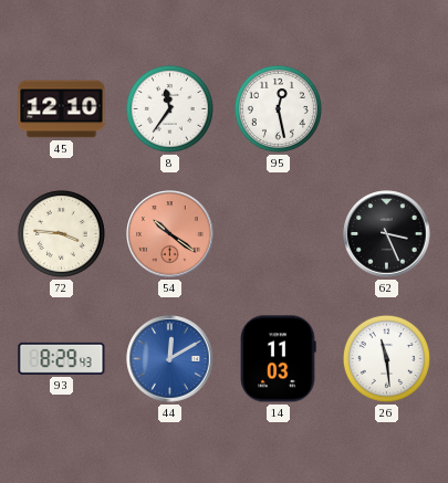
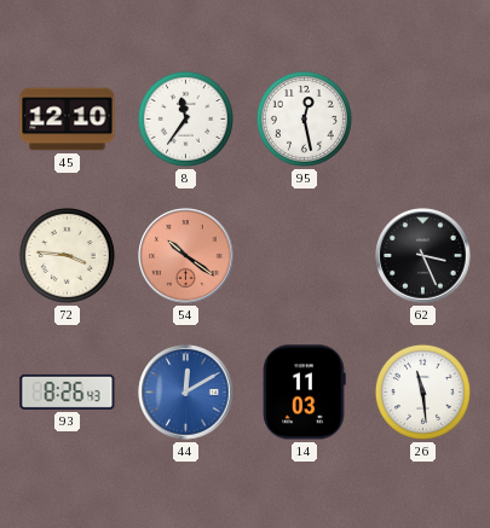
93: 8:29 -> 8:26 (68, 391)
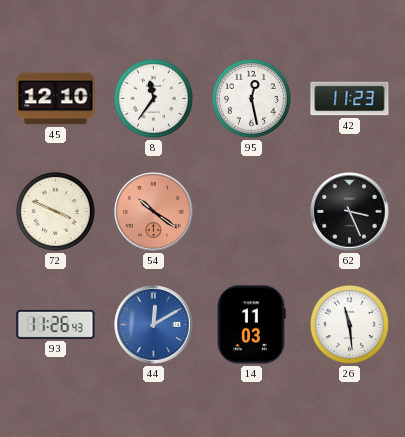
42: none -> 11:23 (350, 99)
72: 3:46 -> 3:49 (55, 211)
93: 8:26 -> 11:26 (56, 324)
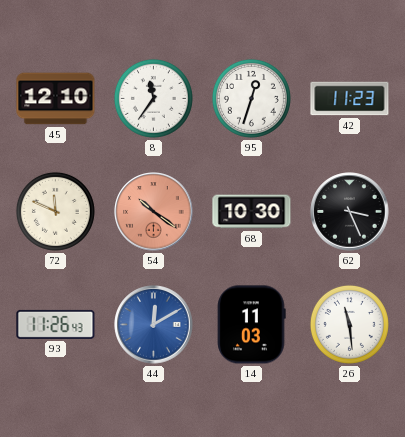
95: 12:28 -> 12:33 (251, 98)
72: 3:49 -> 11:49 (55, 211)
68: none -> 10:30 (252, 212)
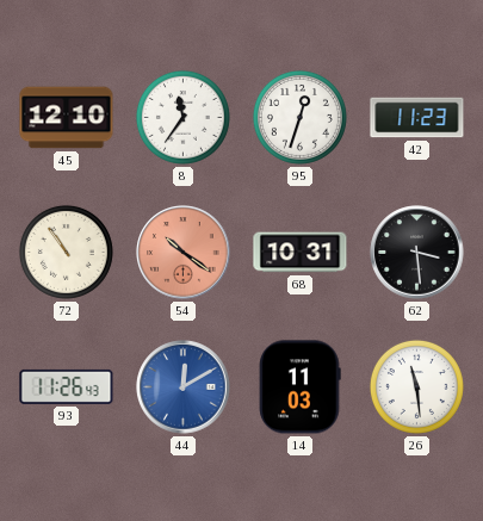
72: 11:49 -> 10:54 (66, 252)
68: 10:30 -> 10:31 (301, 253)
62: 3:26 -> 3:29 (417, 253)
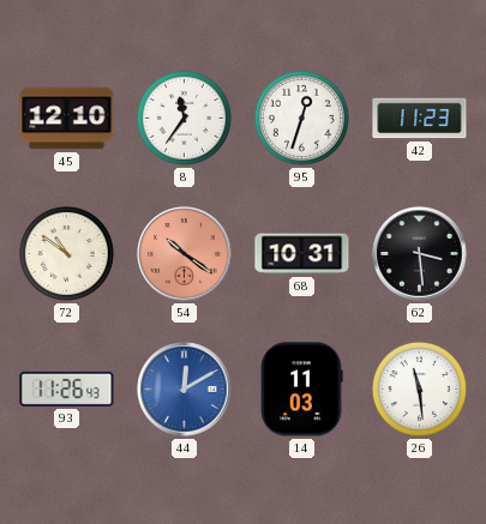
72: 10:54 -> 10:51 (66, 253)
